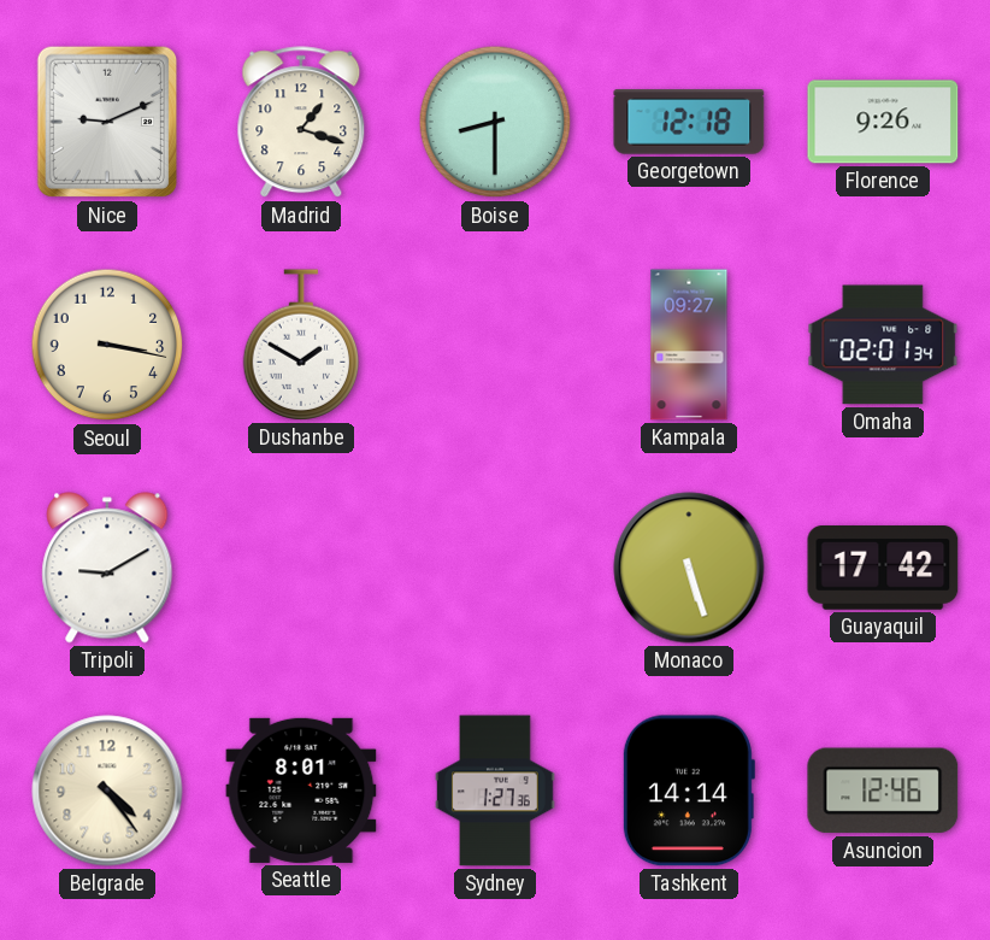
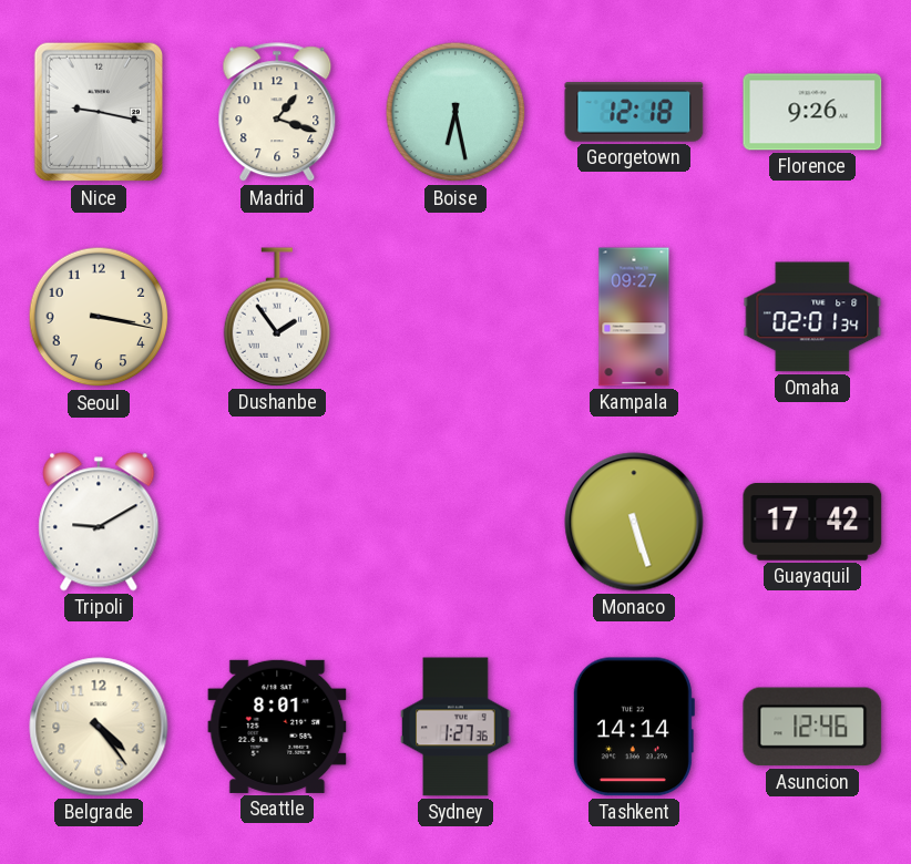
Nice: 9:11 -> 9:17 (99, 112)
Boise: 8:30 -> 6:28 (455, 112)
Dushanbe: 1:50 -> 1:54 (277, 317)
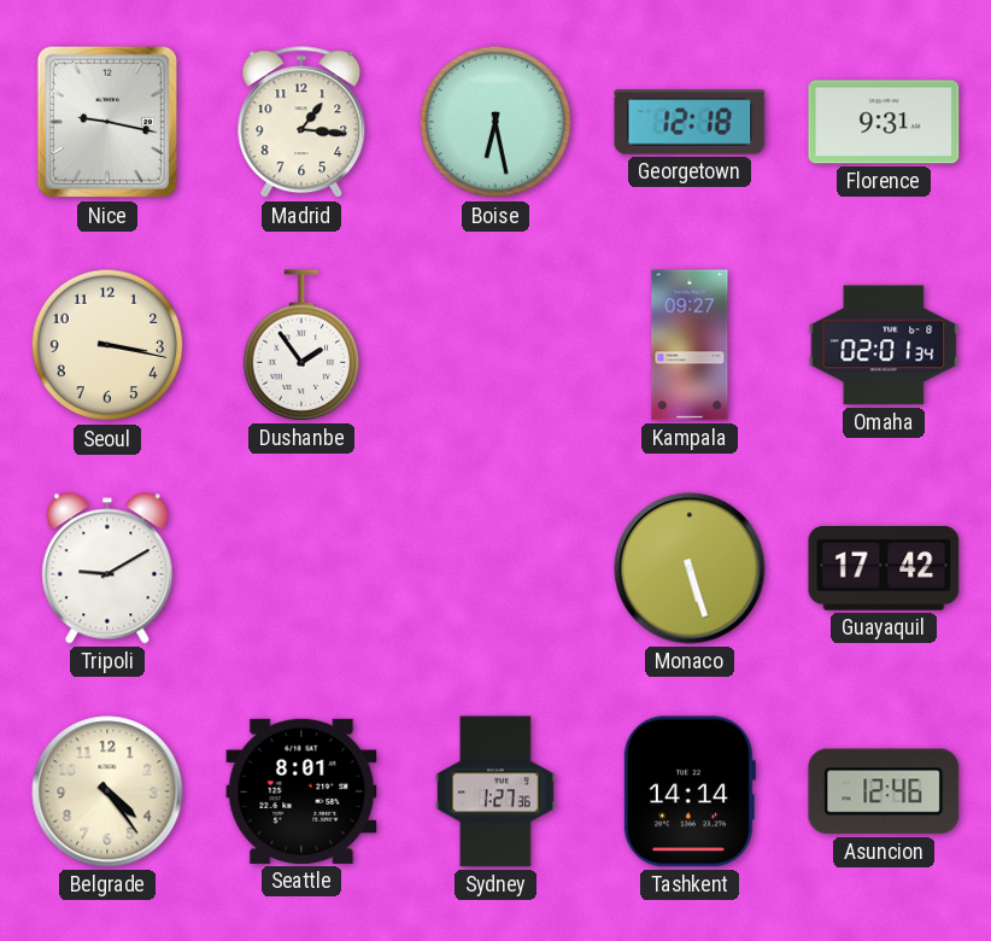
Madrid: 1:18 -> 1:16 (301, 123)
Florence: 9:26 -> 9:31 (884, 122)
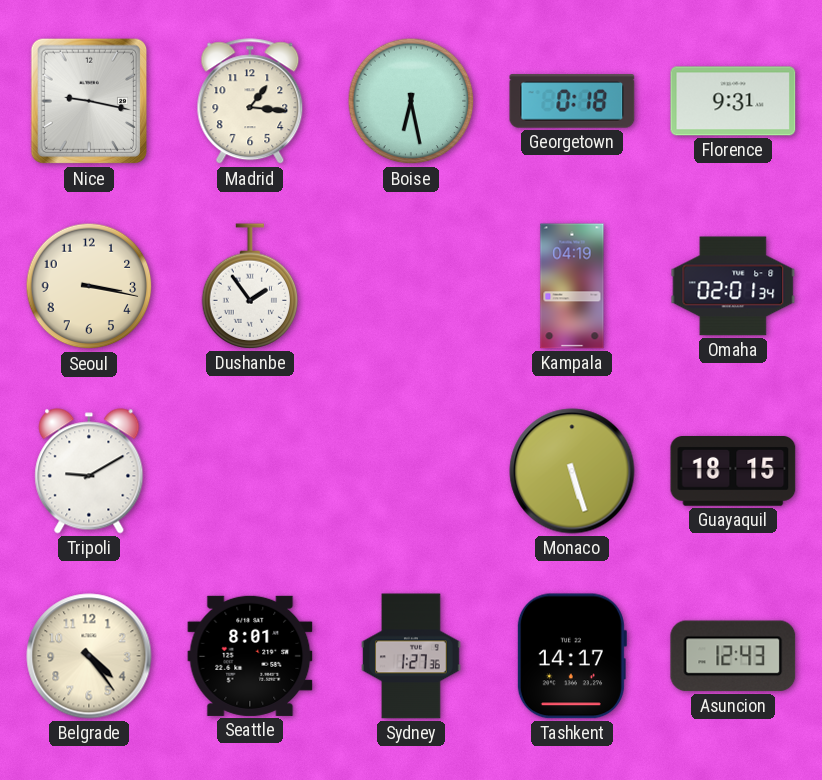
Georgetown: 12:18 -> 0:18 (572, 101)
Kampala: 09:27 -> 04:19 (572, 286)
Guayaquil: 17:42 -> 18:15 (733, 472)
Tashkent: 14:14 -> 14:17 (571, 656)
Asuncion: 12:46 -> 12:43 (733, 656)
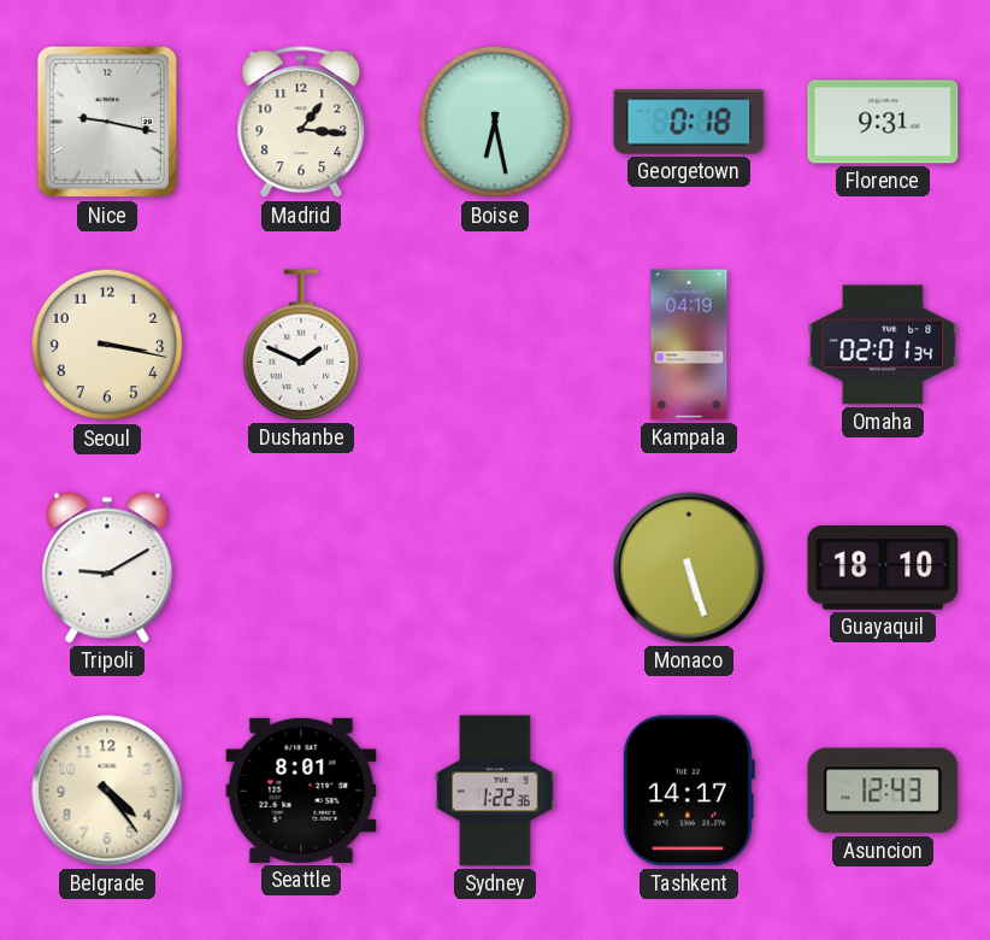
Dushanbe: 1:54 -> 1:49 (301, 345)
Guayaquil: 18:15 -> 18:10 (883, 569)
Sydney: 1:27 -> 1:22 (495, 791)
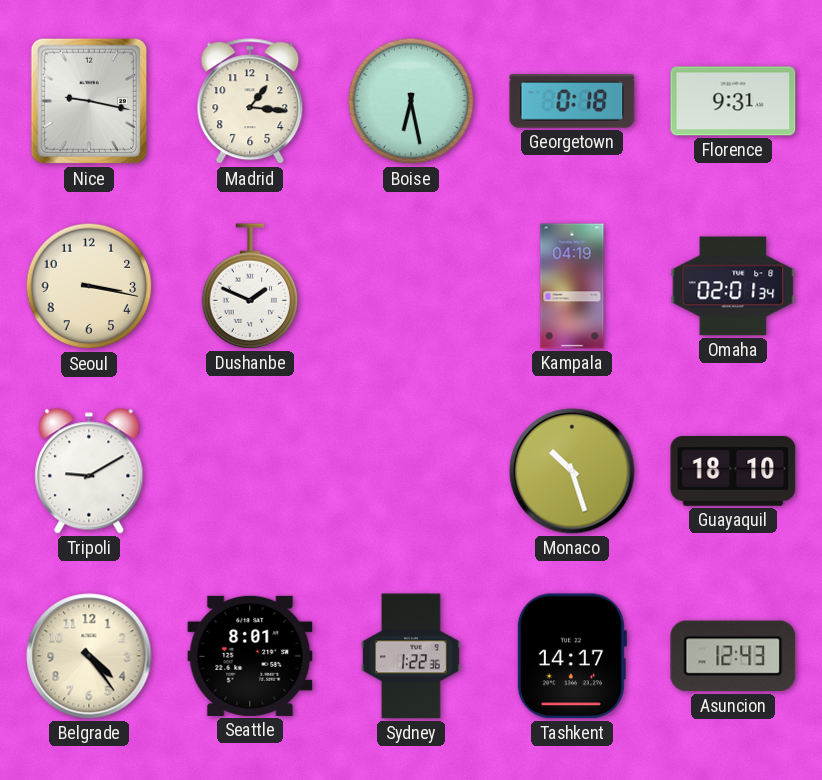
Monaco: 5:27 -> 10:27 (572, 471)
